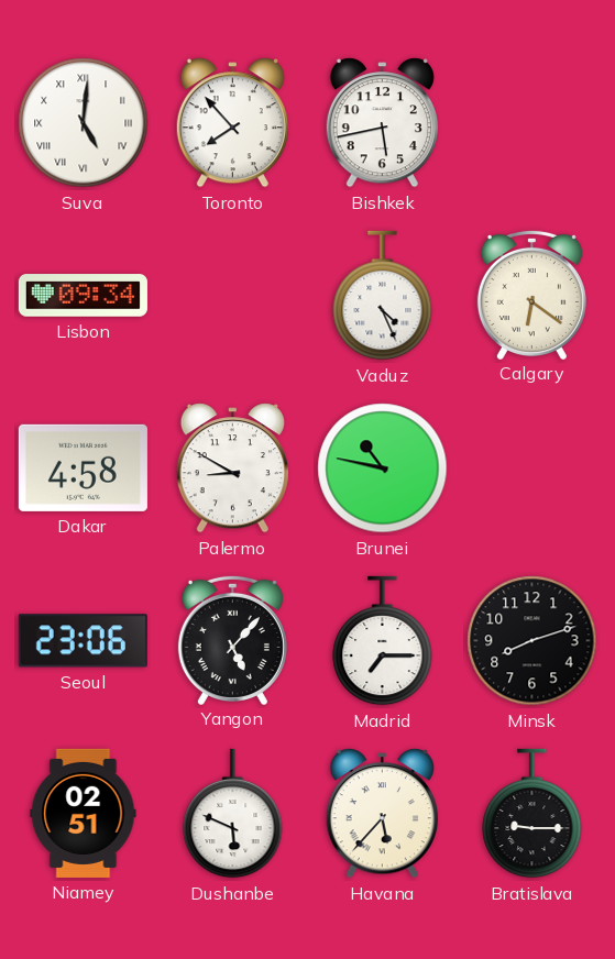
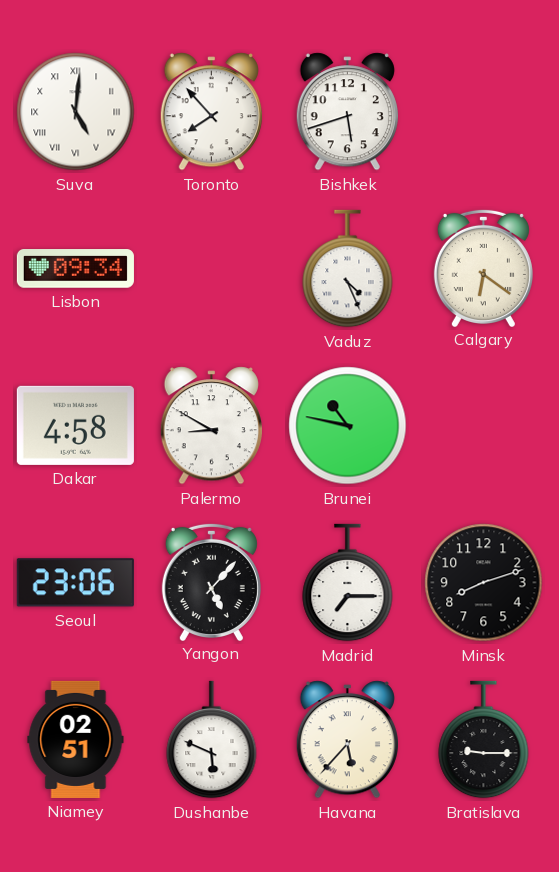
Bishkek: 5:43 -> 5:42 (347, 112)
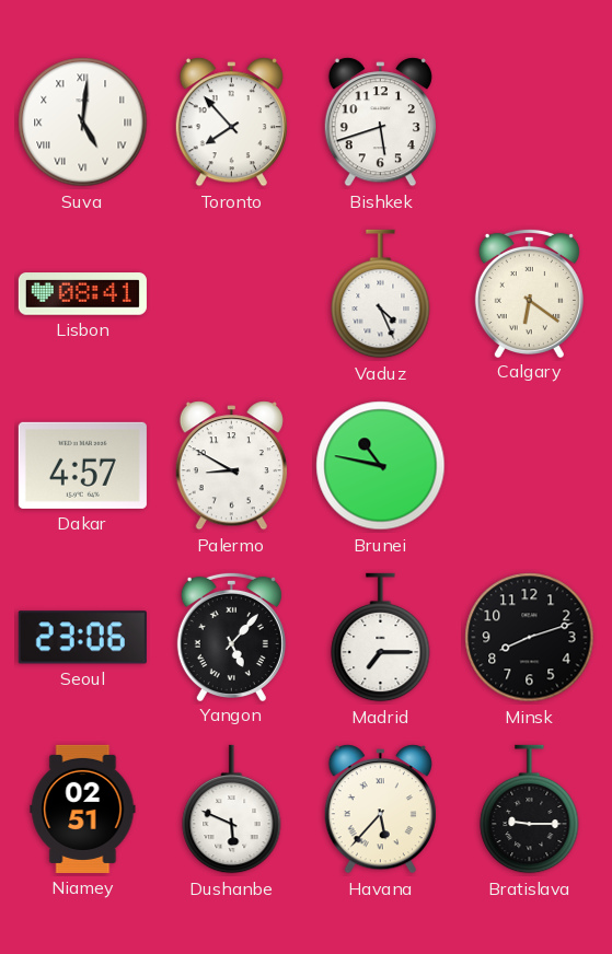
Lisbon: 09:34 -> 08:41 (82, 294)
Dakar: 4:58 -> 4:57 (82, 465)
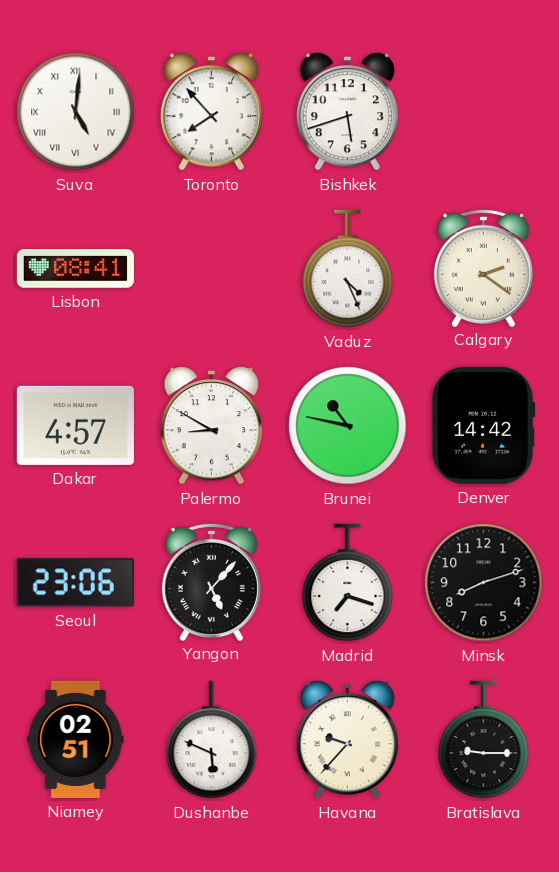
Calgary: 6:21 -> 2:21 (483, 267)
Denver: none -> 14:42 (484, 425)
Madrid: 7:15 -> 7:18 (348, 583)
Havana: 5:37 -> 9:37 (347, 740)
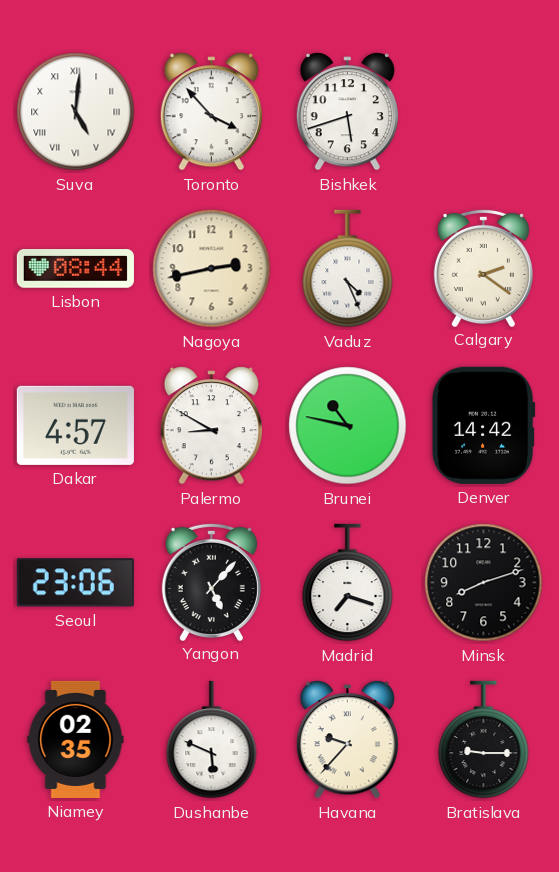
Toronto: 7:53 -> 3:53 (211, 112)
Lisbon: 08:41 -> 08:44 (75, 269)
Nagoya: none -> 2:43 (212, 269)
Niamey: 02:51 -> 02:35 (76, 739)
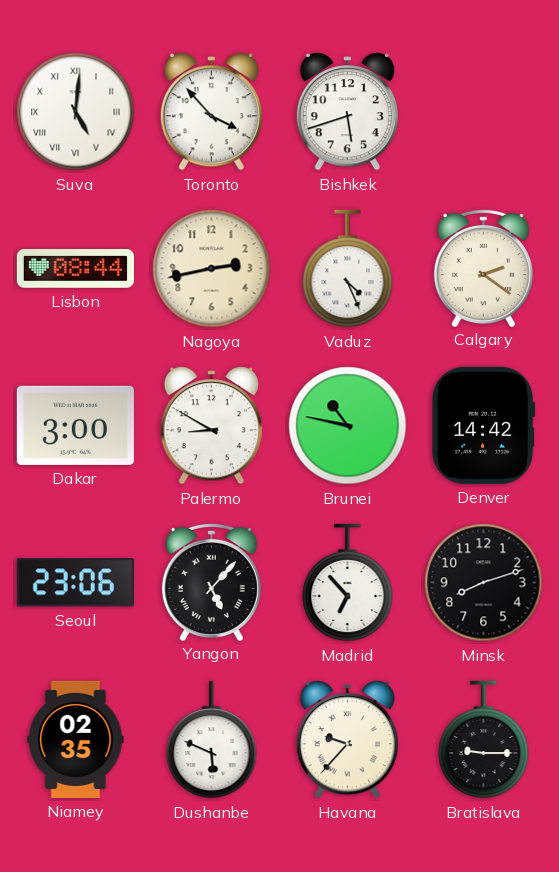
Dakar: 4:57 -> 3:00 (75, 425)
Madrid: 7:18 -> 6:53 (348, 583)
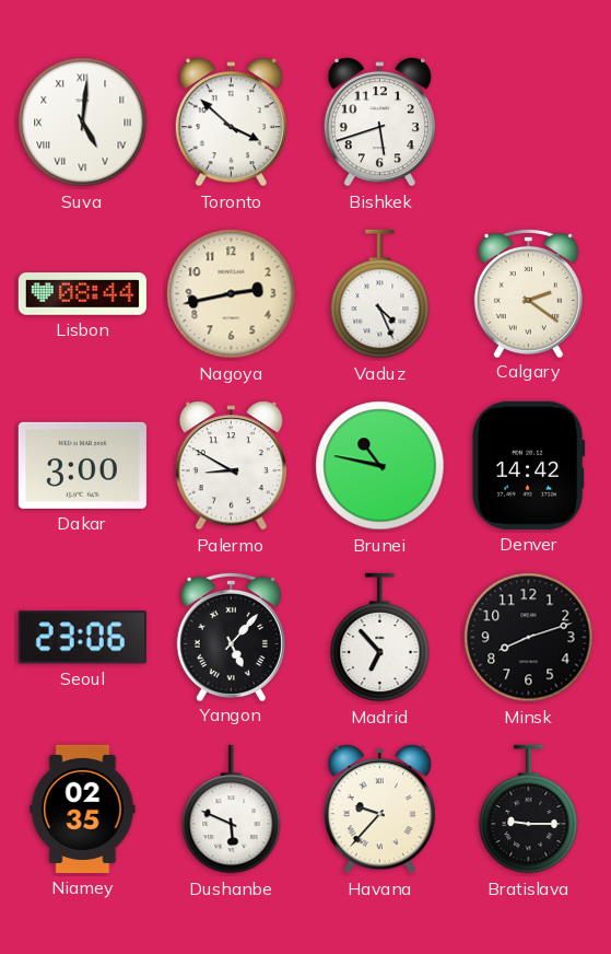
Toronto: 3:53 -> 3:52 (231, 123)
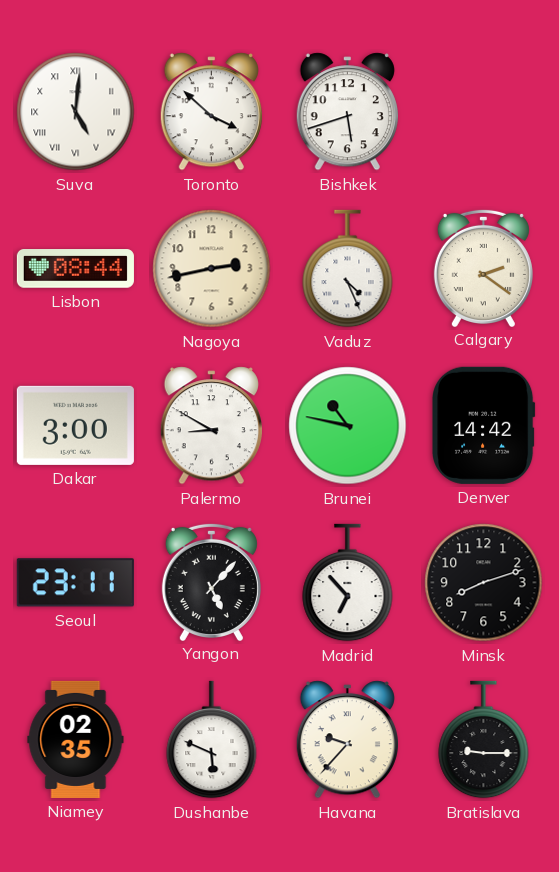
Seoul: 23:06 -> 23:11 (75, 583)
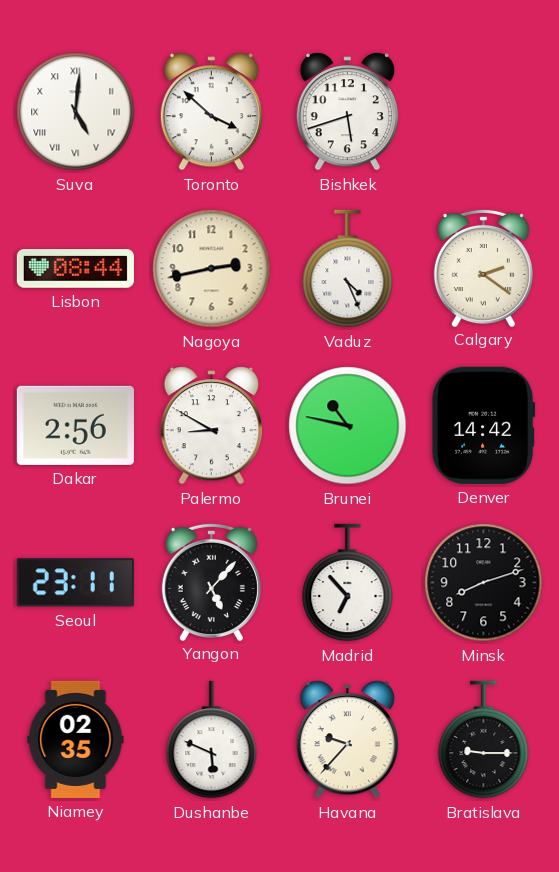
Dakar: 3:00 -> 2:56 (75, 425)
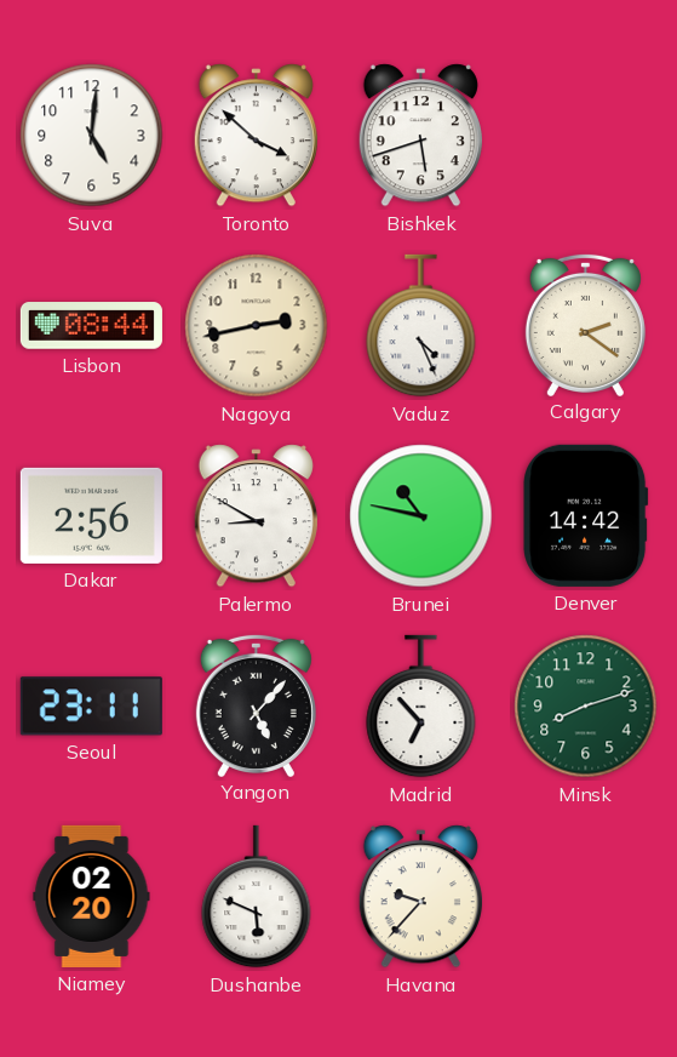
Suva numerals: Roman -> Arabic (92, 136)
Minsk dial: black -> green (586, 707)
Niamey: 02:35 -> 02:20 (92, 896)
Bratislava: 9:15 -> none (484, 740)
